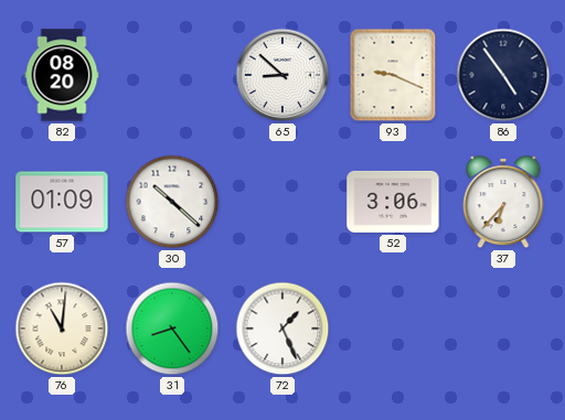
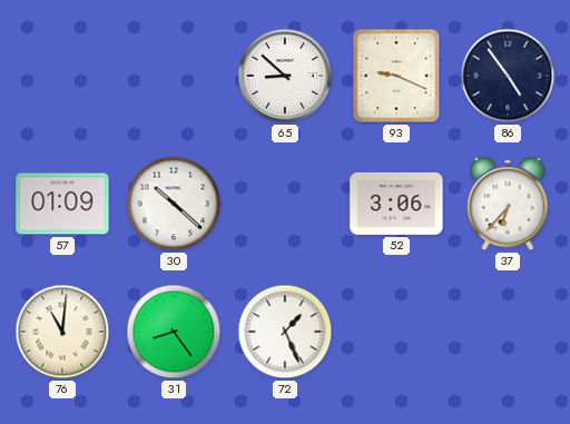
82: 08:20 -> none (62, 75)
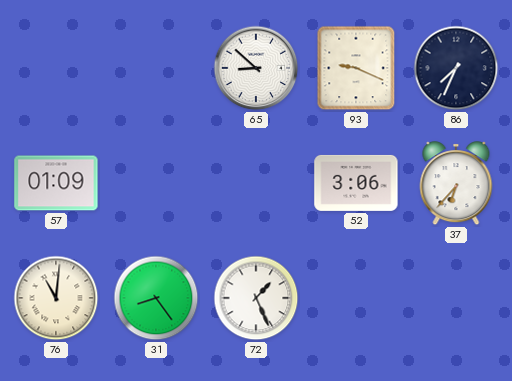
86: 4:54 -> 7:34 (456, 68)
30: 10:22 -> none (174, 204)
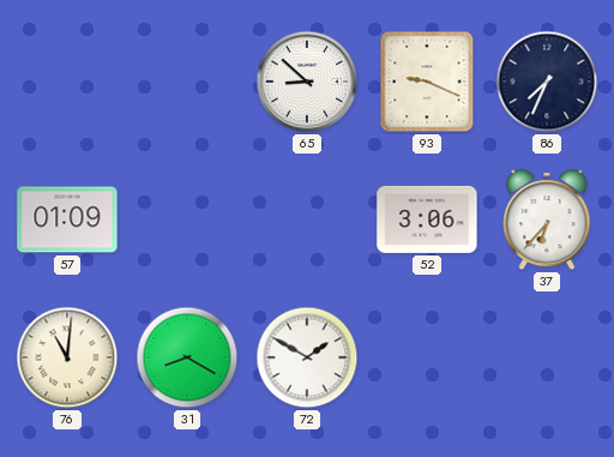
31: 8:24 -> 8:20 (187, 357)
72: 1:26 -> 1:50 (307, 357)
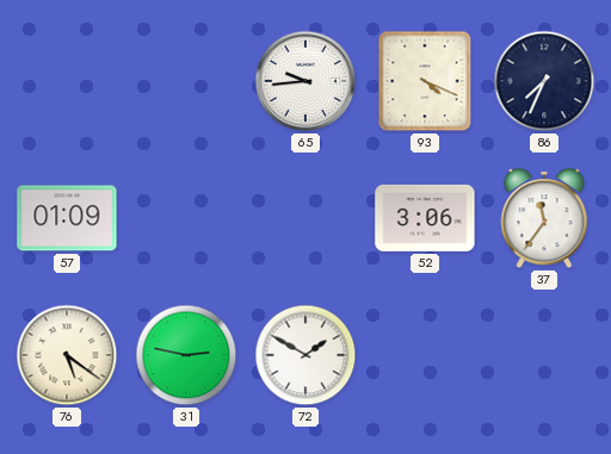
65: 8:52 -> 9:44 (305, 81)
93: 9:19 -> 4:19 (425, 81)
37: 6:37 -> 11:36 (544, 219)
76: 11:01 -> 5:21 (67, 355)
31: 8:20 -> 2:47 (186, 355)
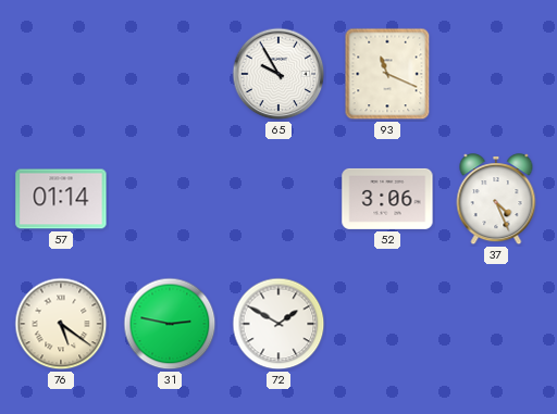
65: 9:44 -> 9:55 (278, 74)
93: 4:19 -> 11:19 (387, 74)
86: 7:34 -> none (544, 81)
57: 01:09 -> 01:14 (61, 199)
37: 11:36 -> 4:26 (496, 200)
